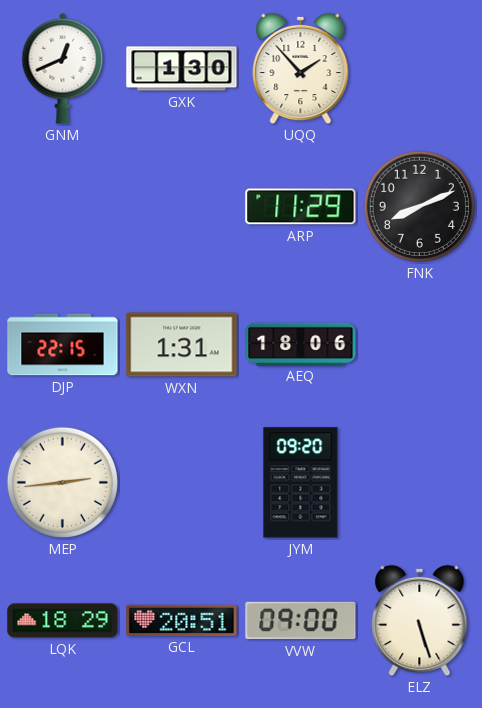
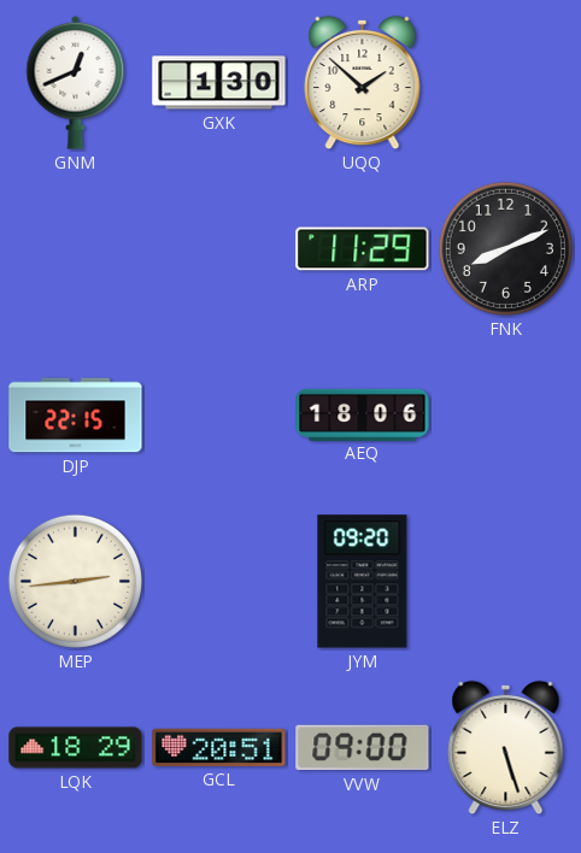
UQQ: 1:53 -> 1:52 (363, 83)
WXN: 1:31 -> none (182, 345)
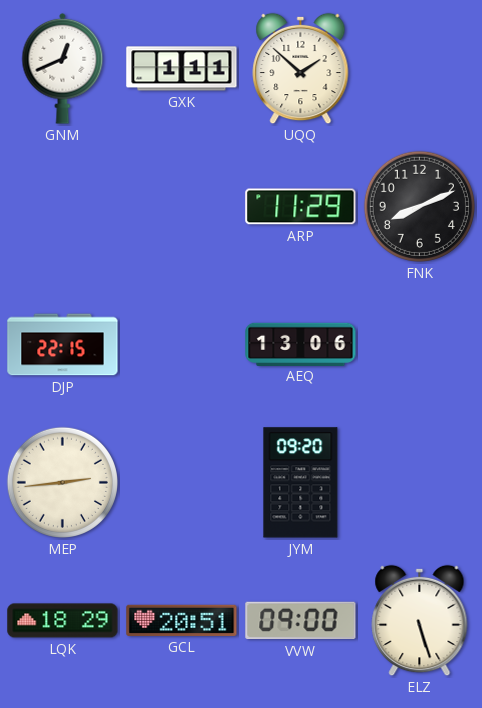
GXK: 1:30 -> 1:11 (182, 69)
AEQ: 18:06 -> 13:06 (301, 344)
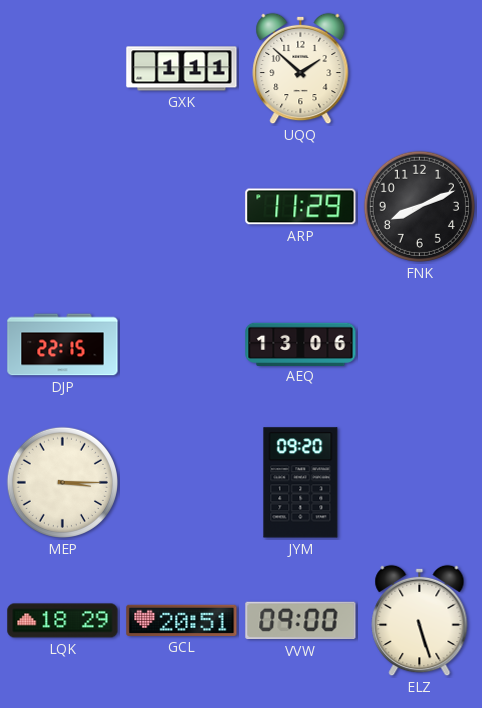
GNM: 12:41 -> none (63, 68)
MEP: 2:44 -> 3:15 (62, 482)
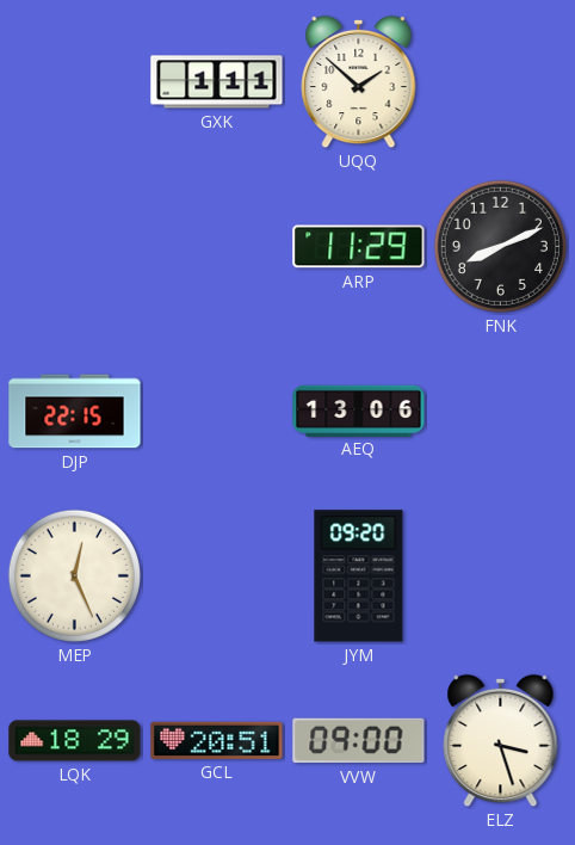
MEP: 3:15 -> 12:26 (74, 575)
ELZ: 5:27 -> 3:27 (501, 741)
